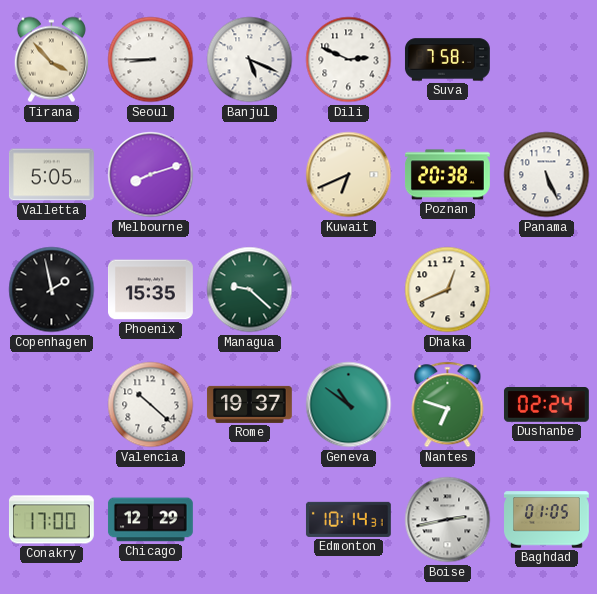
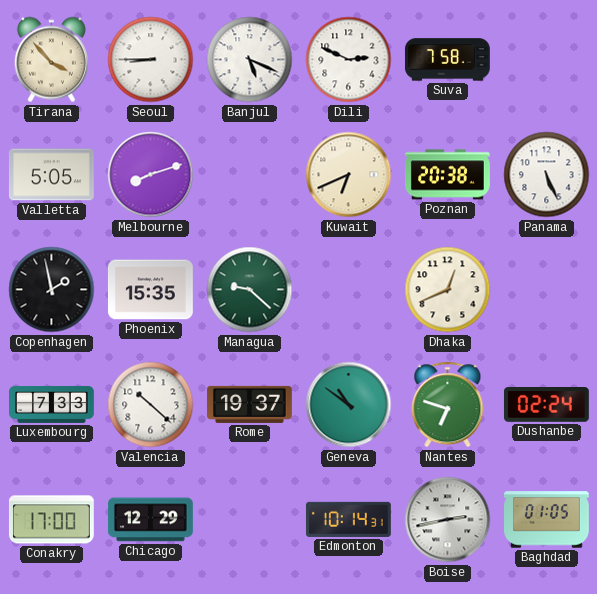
Luxembourg: none -> 7:33 (52, 404)
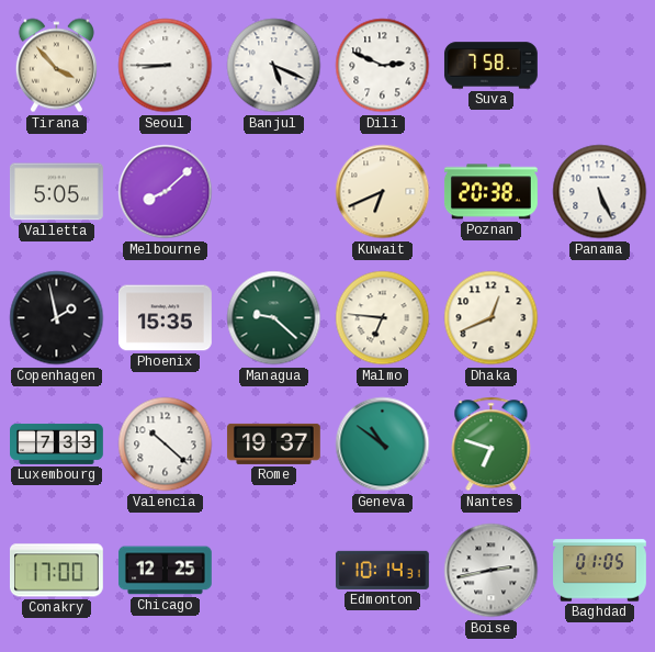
Melbourne: 8:12 -> 8:08 (166, 192)
Malmo: none -> 6:46 (383, 318)
Dushanbe: 02:24 -> none (546, 405)
Chicago: 12:29 -> 12:25 (165, 571)
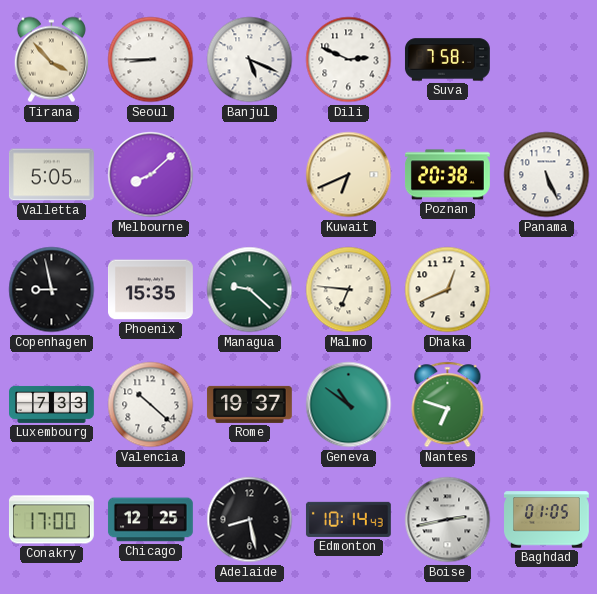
Copenhagen: 1:58 -> 8:58 (52, 290)
Adelaide: none -> 8:28 (250, 520)
Edmonton: 10:14:31 -> 10:14:43 (348, 519)
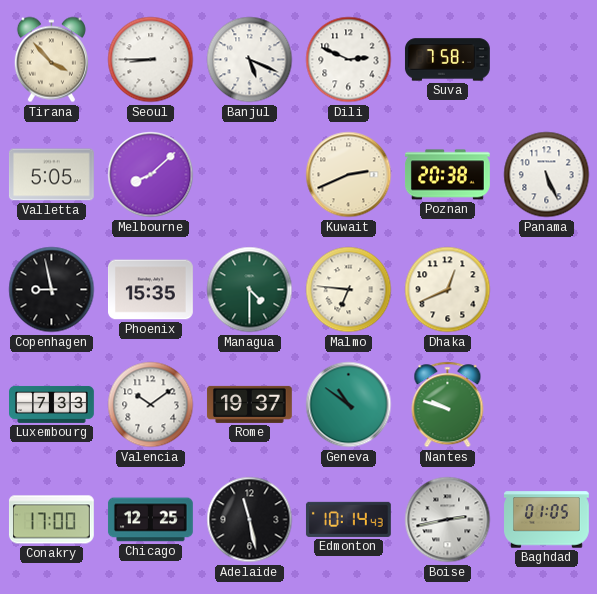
Kuwait: 6:41 -> 2:41 (349, 175)
Managua: 9:22 -> 4:30 (250, 290)
Valencia: 10:22 -> 10:09 (151, 405)
Nantes: 6:48 -> 9:48 (448, 405)
Adelaide: 8:28 -> 11:28 (250, 520)
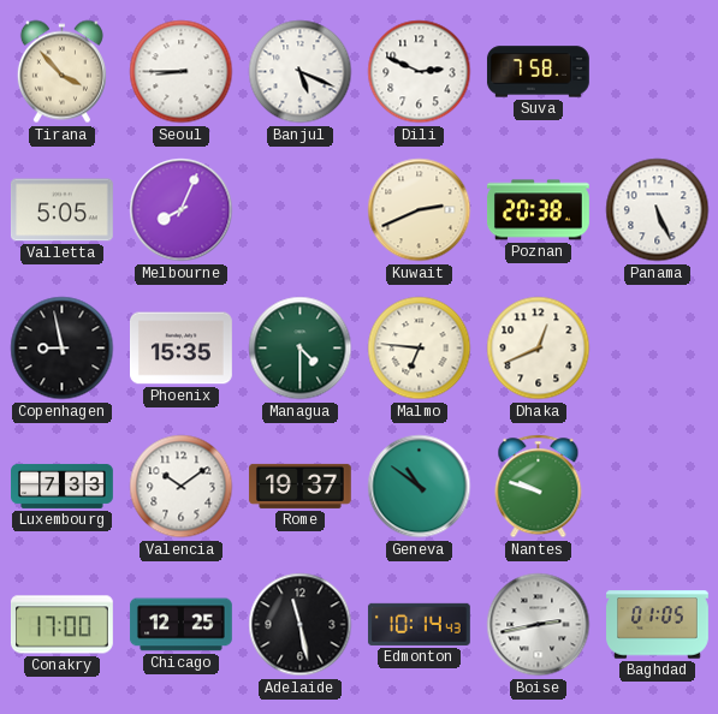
Melbourne: 8:08 -> 8:04 (182, 210)
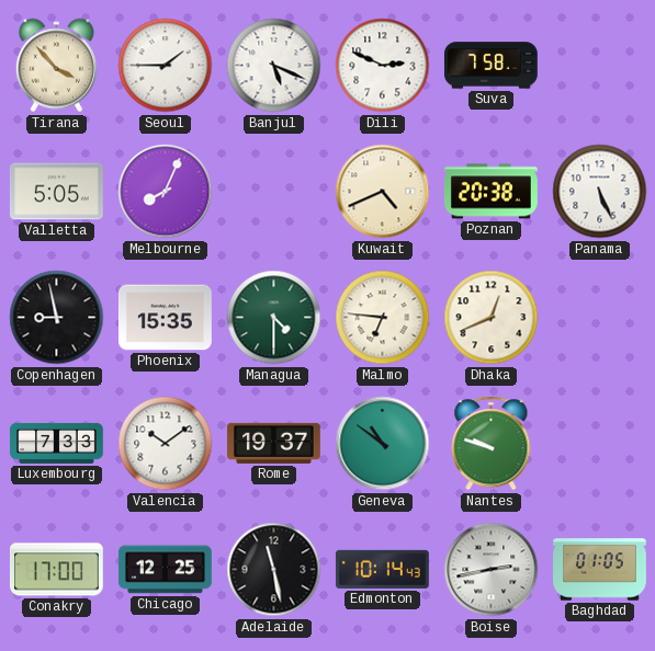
Seoul: 8:45 -> 1:45 (166, 66)
Kuwait: 2:41 -> 4:41 (383, 192)
